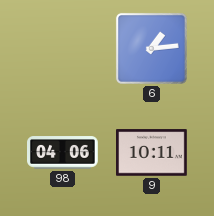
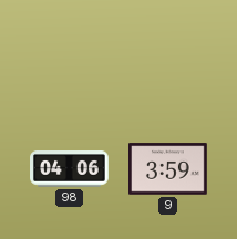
6: 1:14 -> none (151, 48)
9: 10:11 -> 3:59 (168, 169)
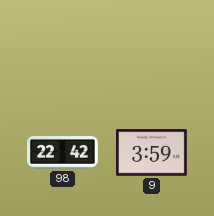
98: 04:06 -> 22:42 (63, 153)
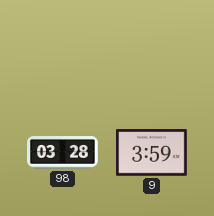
98: 22:42 -> 03:28 (63, 153)
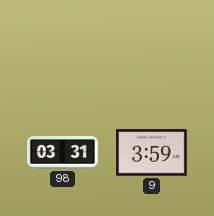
98: 03:28 -> 03:31 (63, 153)
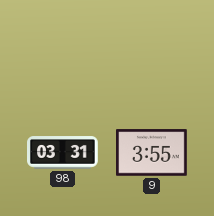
9: 3:59 -> 3:55 (152, 153)
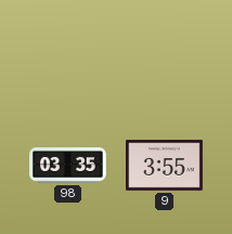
98: 03:31 -> 03:35 (68, 166)
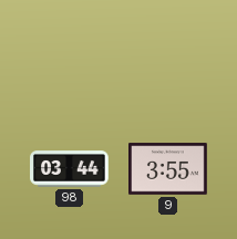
98: 03:35 -> 03:44 (70, 169)
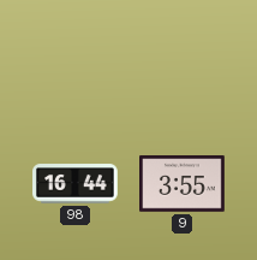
98: 03:44 -> 16:44 (76, 184)
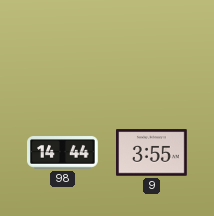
98: 16:44 -> 14:44 (63, 153)
